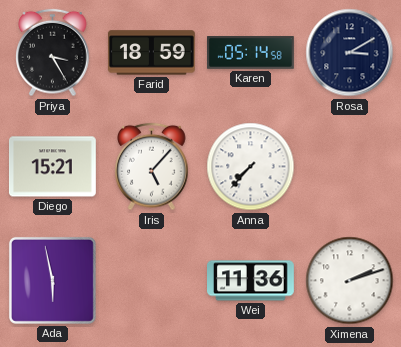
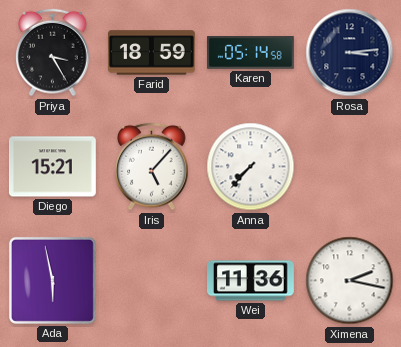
Rosa: 3:10 -> 3:14 (350, 53)
Ximena: 2:12 -> 2:17 (350, 281)
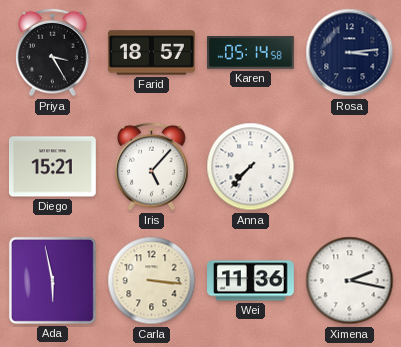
Farid: 18:59 -> 18:57 (152, 53)
Carla: none -> 3:16 (152, 281)
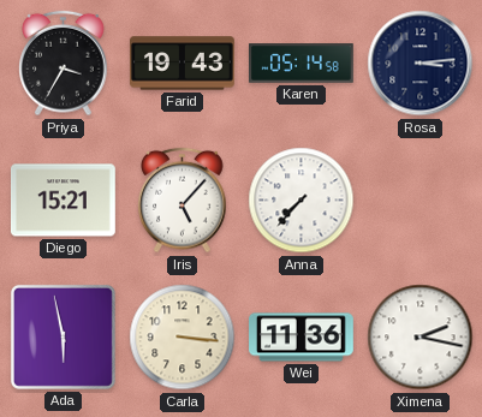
Priya: 3:25 -> 3:35 (64, 64)
Farid: 18:57 -> 19:43 (183, 64)
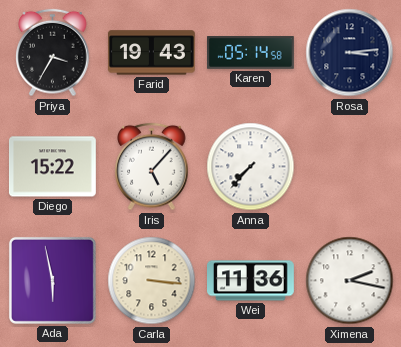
Diego: 15:21 -> 15:22 (52, 167)
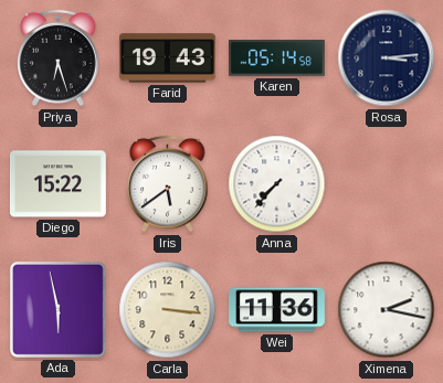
Priya: 3:35 -> 6:27 (59, 58)
Iris: 5:07 -> 5:39 (168, 184)
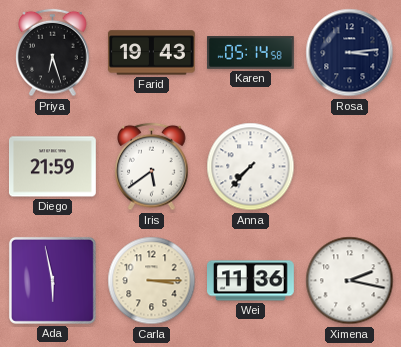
Diego: 15:22 -> 21:59 (52, 167)
Carla: 3:16 -> 3:15 (152, 281)
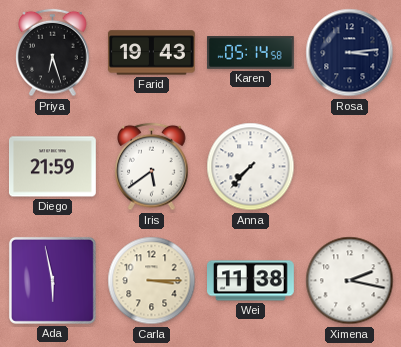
Wei: 11:36 -> 11:38 (251, 281)
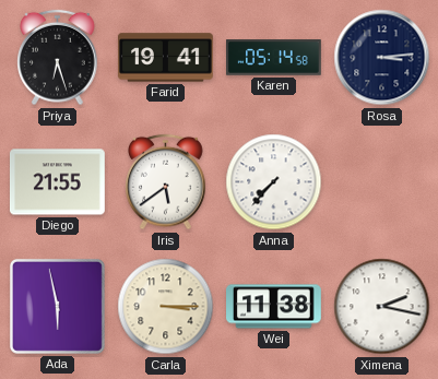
Farid: 19:43 -> 19:41 (166, 58)
Diego: 21:59 -> 21:55 (57, 182)
